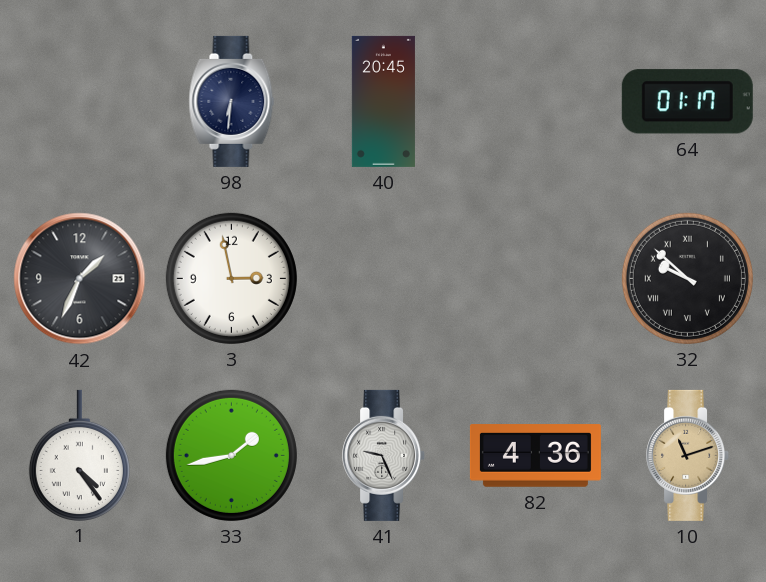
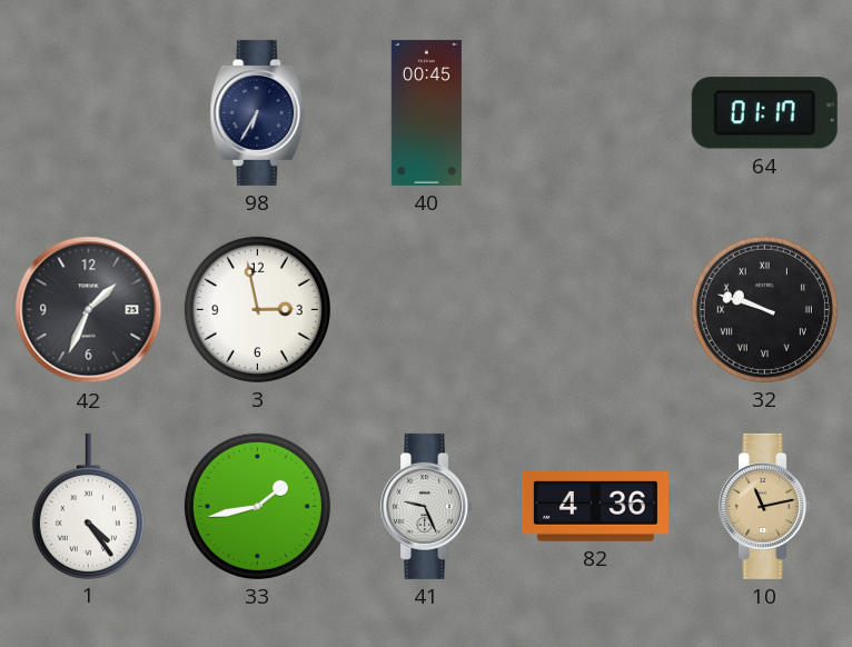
98: 6:31 -> 6:35 (258, 112)
40: 20:45 -> 00:45 (426, 112)
32: 9:52 -> 9:48 (764, 309)
10: 11:12 -> 11:13 (765, 506)
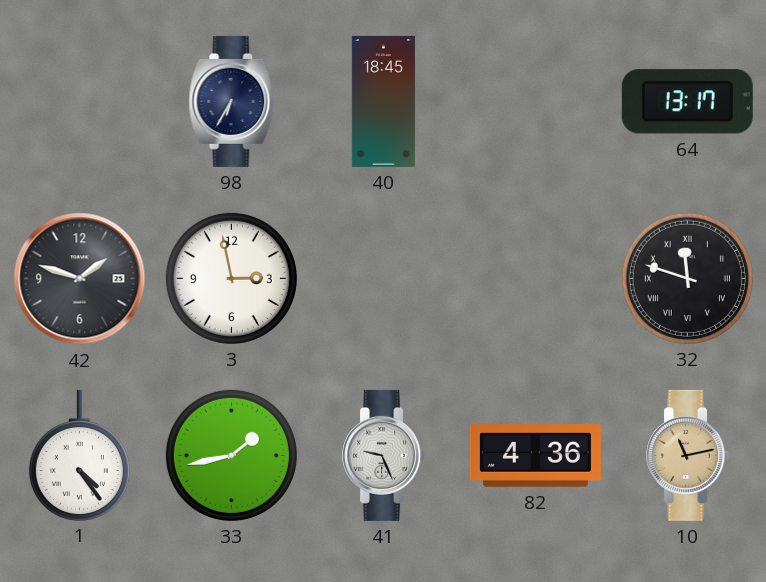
40: 00:45 -> 18:45 (383, 101)
64: 01:17 -> 13:17 (687, 102)
42: 1:34 -> 1:48 (80, 279)
32: 9:48 -> 11:48 (687, 278)
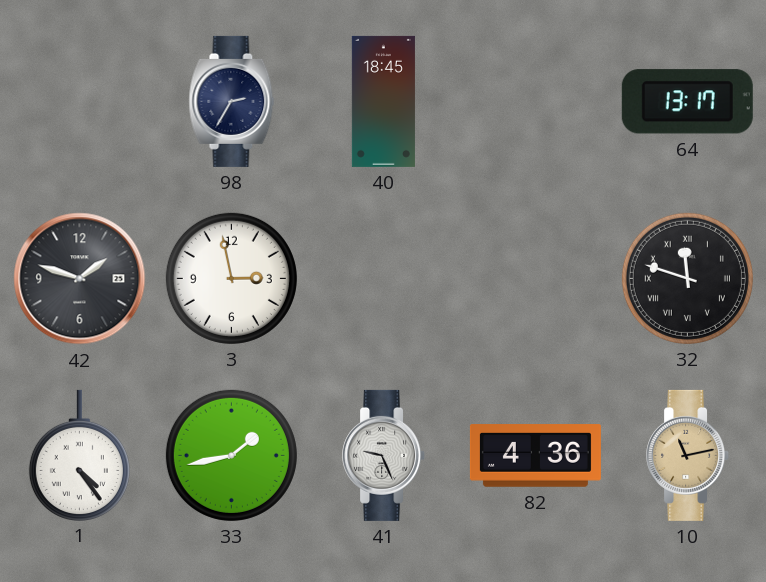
98: 6:35 -> 2:35 (232, 101)
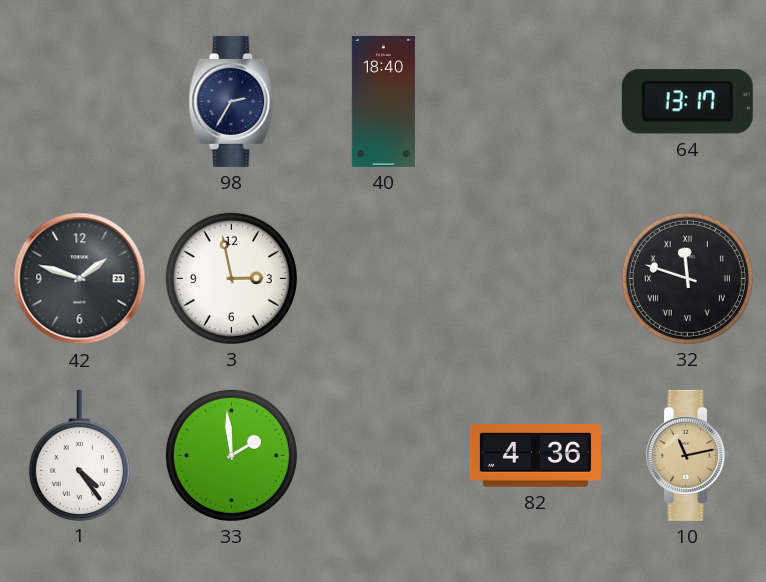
40: 18:45 -> 18:40 (383, 101)
33: 1:43 -> 1:59 (231, 455)
41: 9:26 -> none (384, 455)
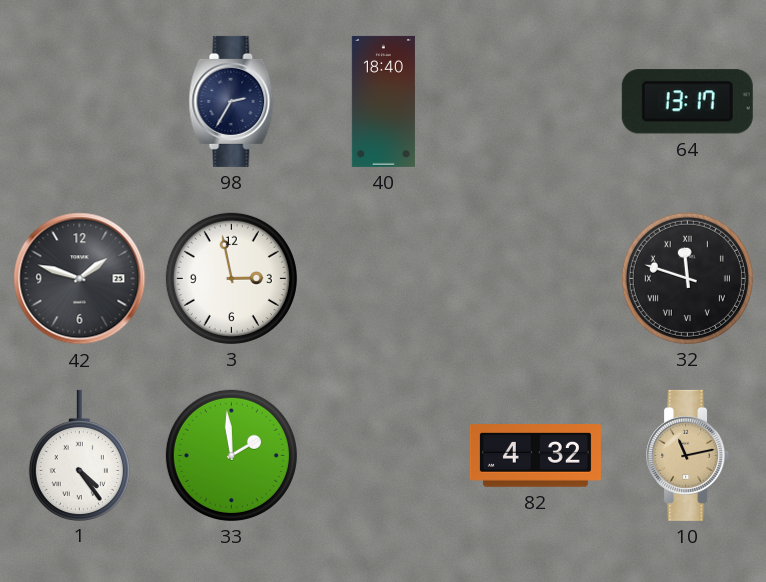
82: 4:36 -> 4:32 (535, 456)
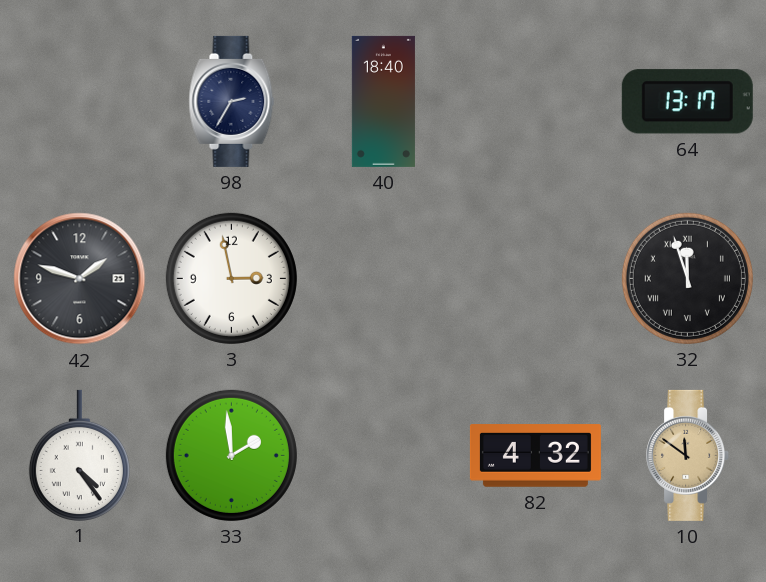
32: 11:48 -> 11:57 (687, 278)
10: 11:13 -> 11:51 (688, 455)
